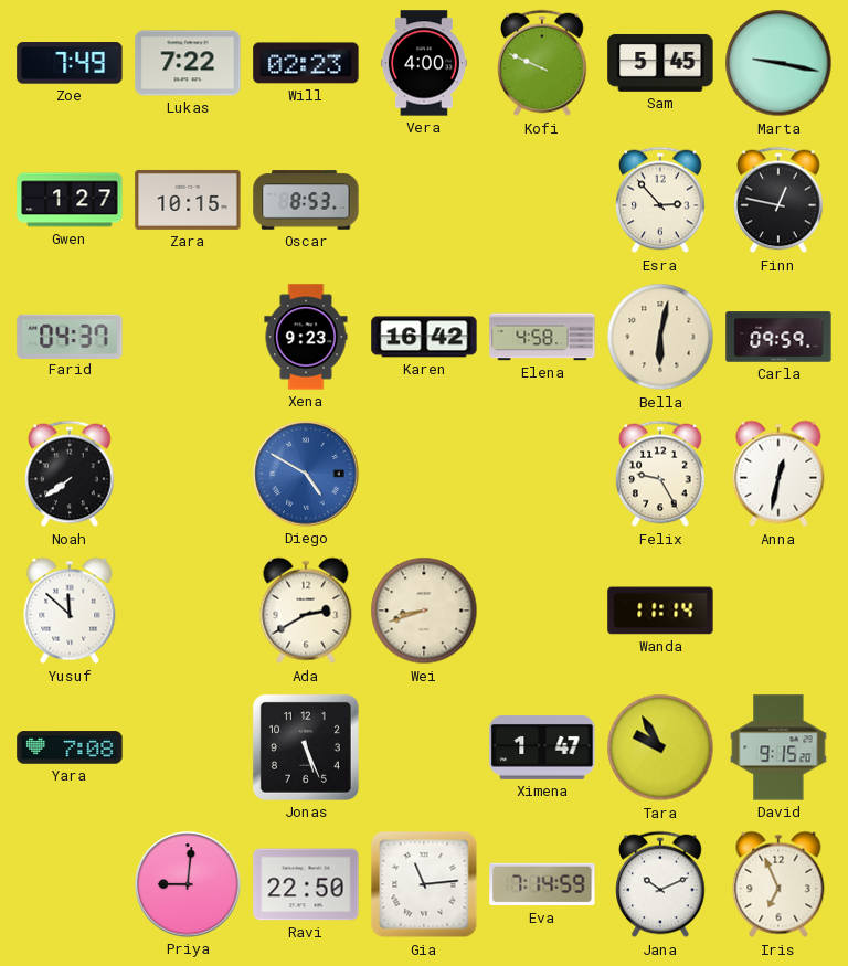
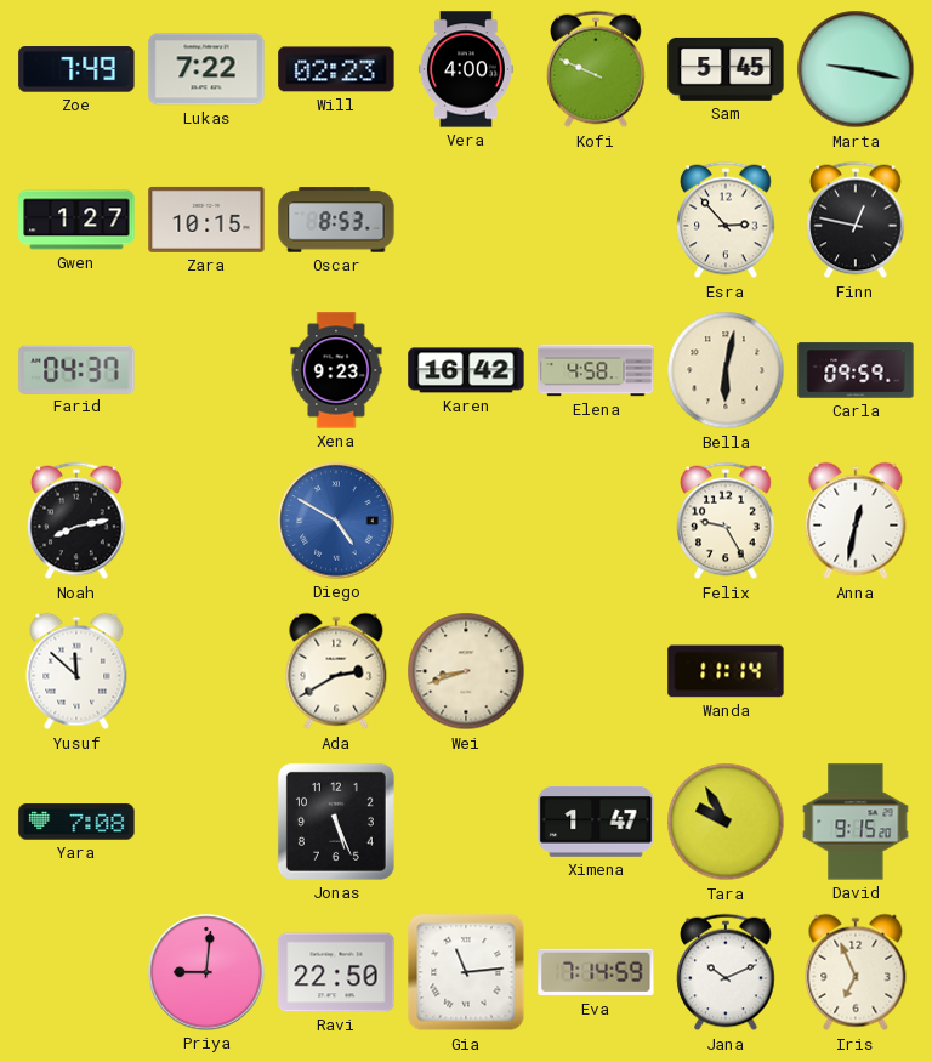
Noah: 7:39 -> 8:13 (76, 521)
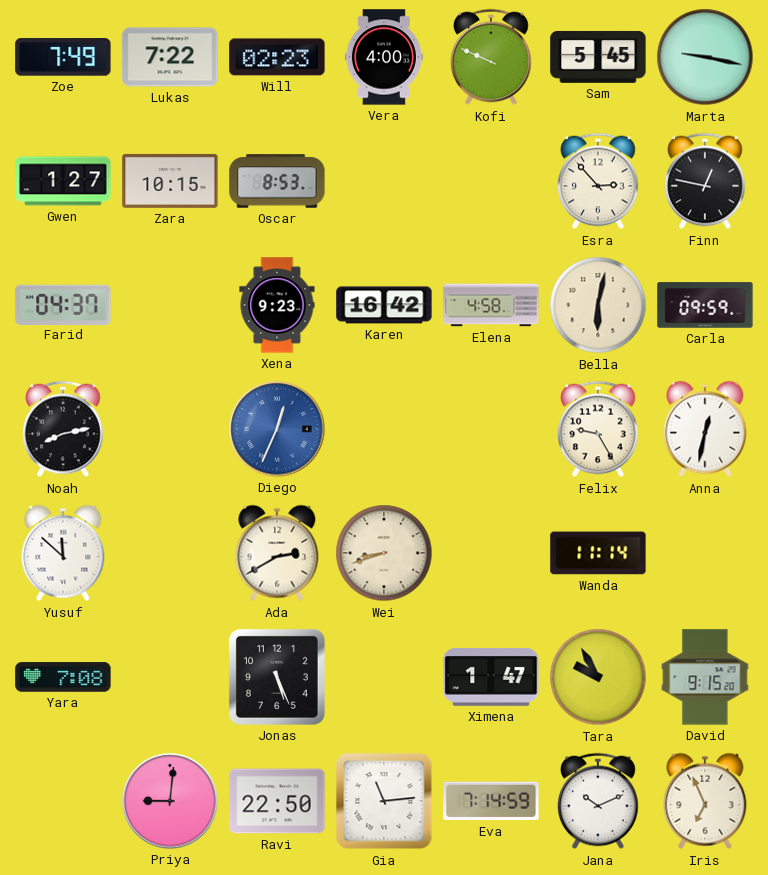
Diego: 4:50 -> 12:34 (277, 429)
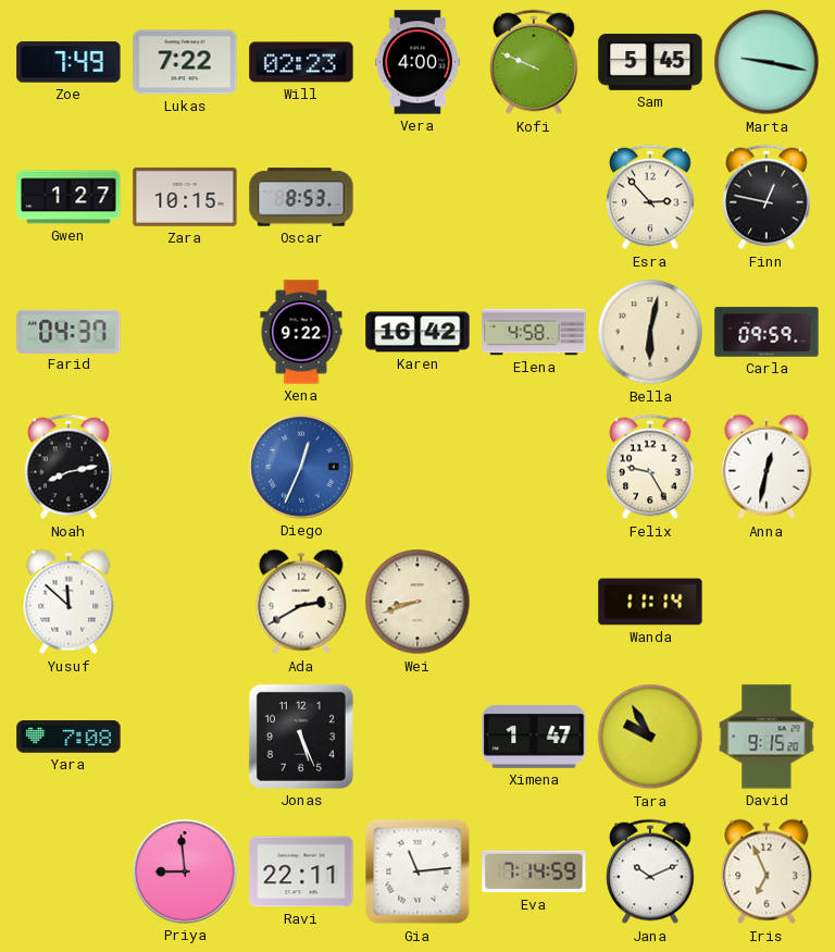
Xena: 9:23 -> 9:22 (301, 332)
Priya: 9:01 -> 8:59 (185, 871)
Ravi: 22:50 -> 22:11 (301, 871)
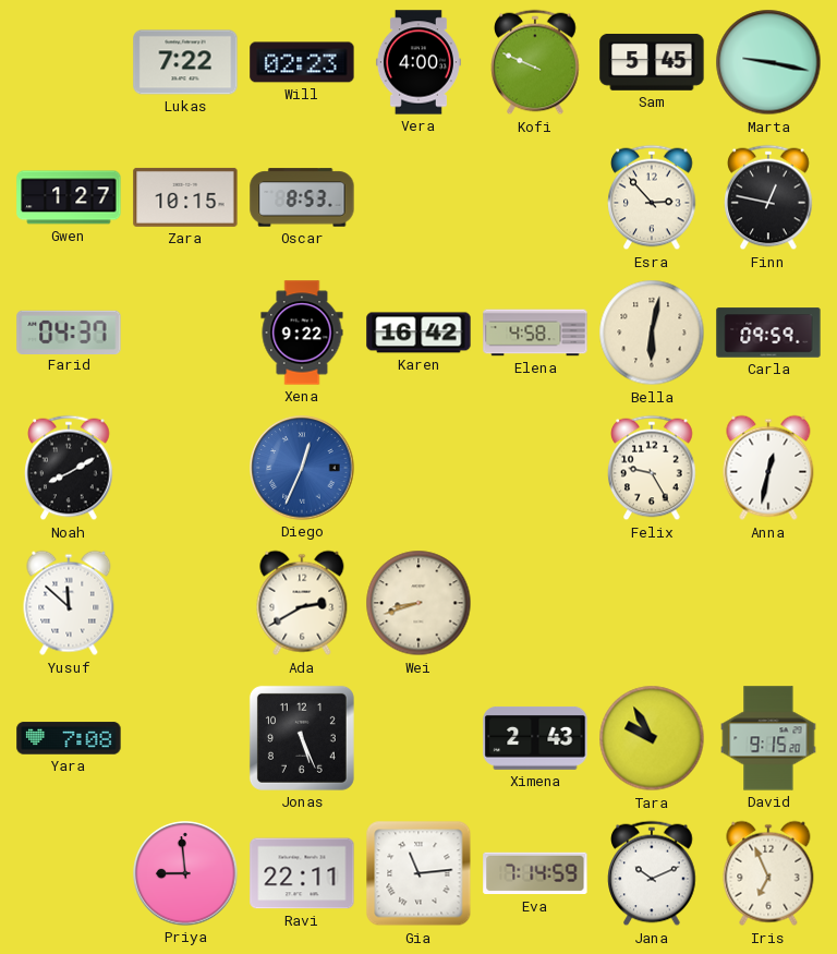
Zoe: 7:49 -> none (68, 62)
Noah: 8:13 -> 8:10 (69, 468)
Wanda: 11:14 -> none (650, 602)
Ximena: 1:47 -> 2:43 (535, 738)
